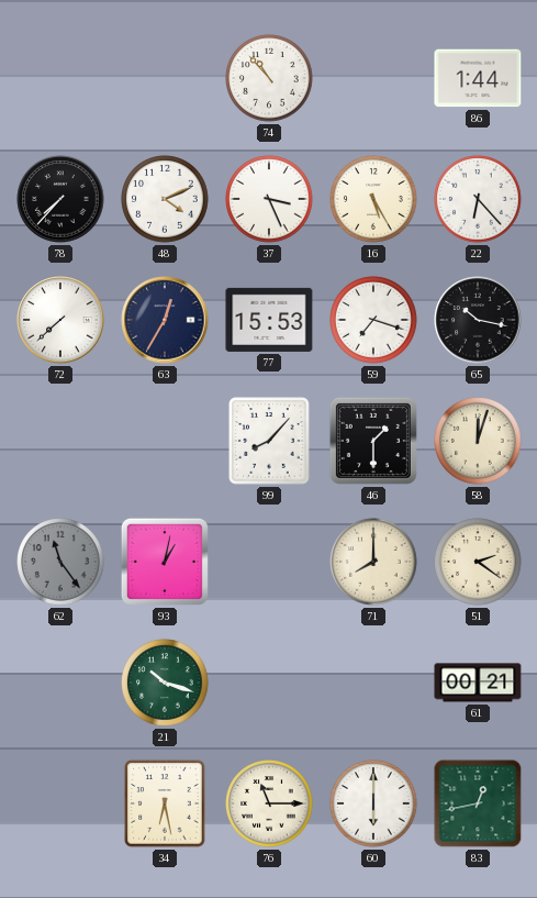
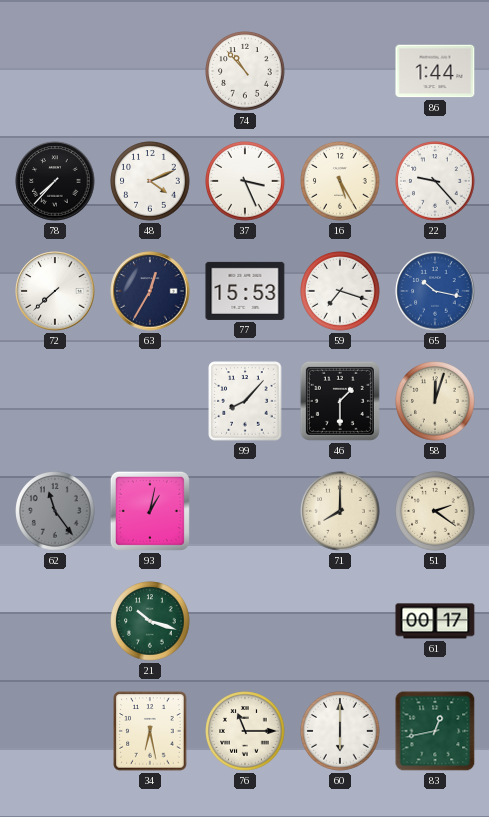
22: 6:23 -> 9:23 (435, 181)
65 dial: black -> blue (435, 291)
61: 00:21 -> 00:17 (435, 621)
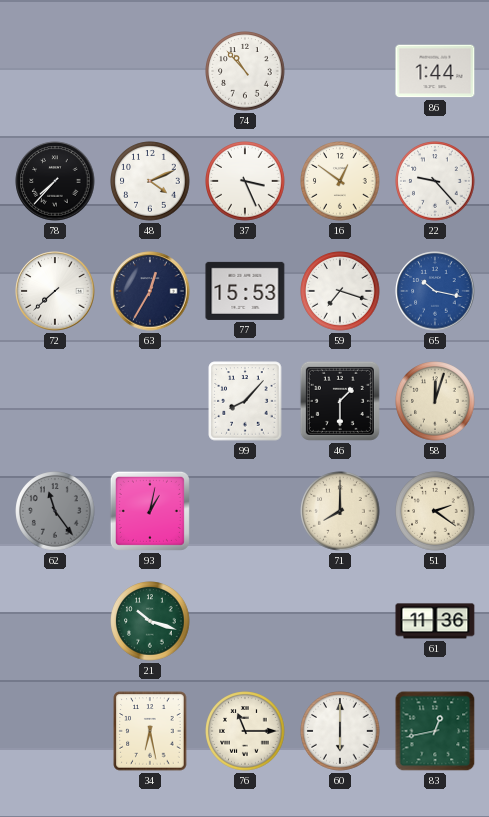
16: 5:25 -> 12:51 (340, 181)
61: 00:17 -> 11:36 (435, 621)
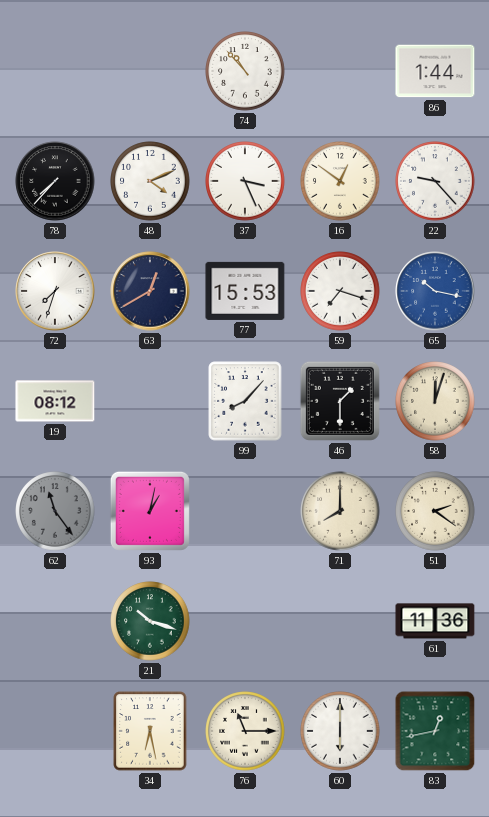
72: 7:38 -> 7:33 (55, 291)
63: 12:35 -> 12:40 (150, 291)
19: none -> 08:12 (55, 401)
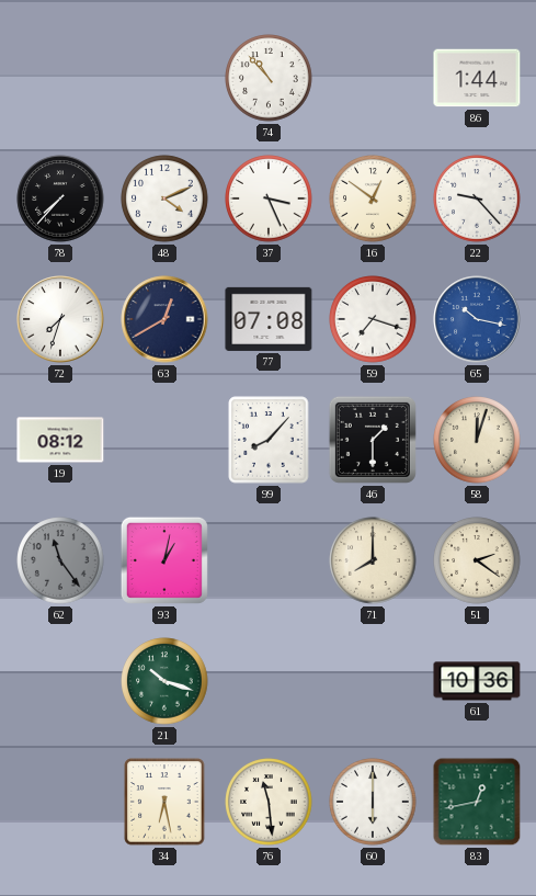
77: 15:53 -> 07:08 (269, 319)
61: 11:36 -> 10:36 (477, 681)
76: 11:15 -> 11:29 (269, 802)
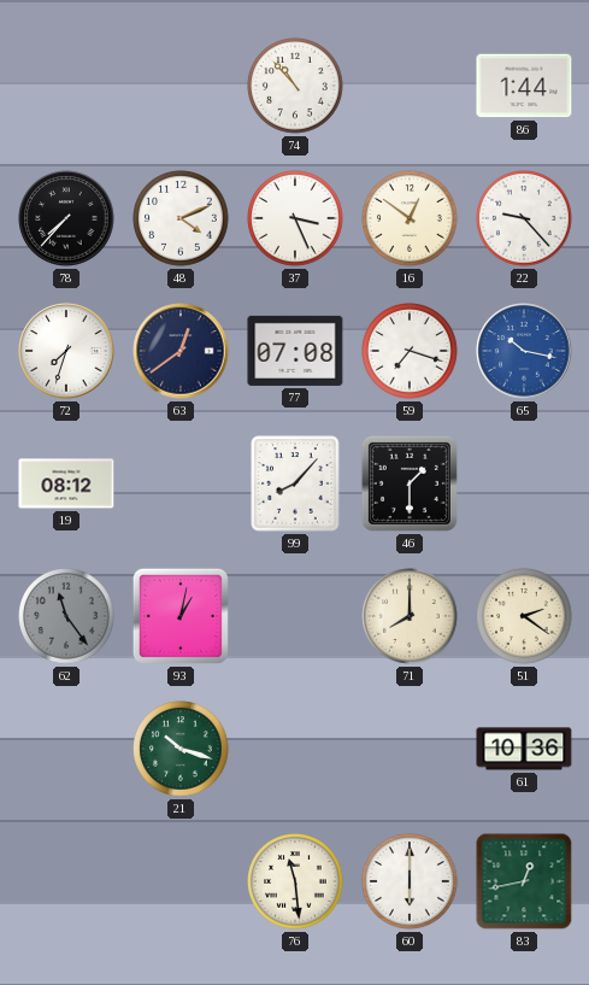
63: 12:40 -> 12:39 (181, 351)
58: 12:03 -> none (477, 440)
34: 6:28 -> none (164, 802)
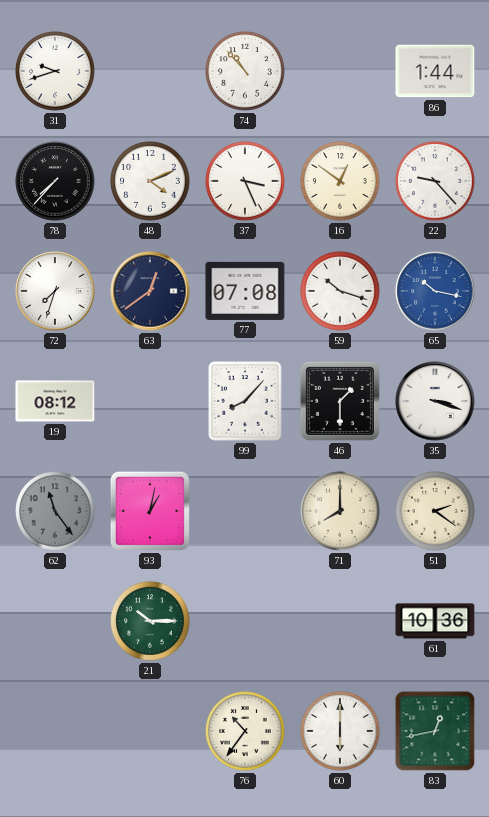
31: none -> 9:42 (55, 71)
59: 7:18 -> 10:18 (340, 291)
35: none -> 3:18 (435, 401)
21: 10:18 -> 10:15 (150, 621)
76: 11:29 -> 10:36 (245, 731)
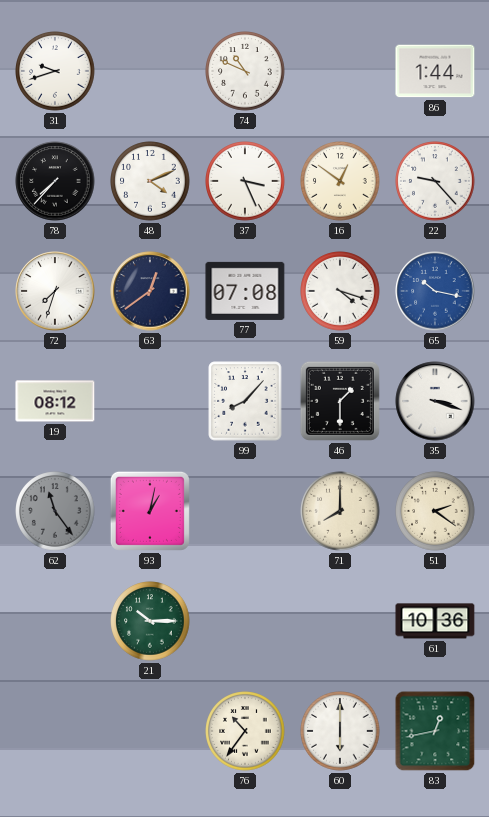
74: 10:53 -> 10:49 (245, 71)
59: 10:18 -> 4:18 (340, 291)
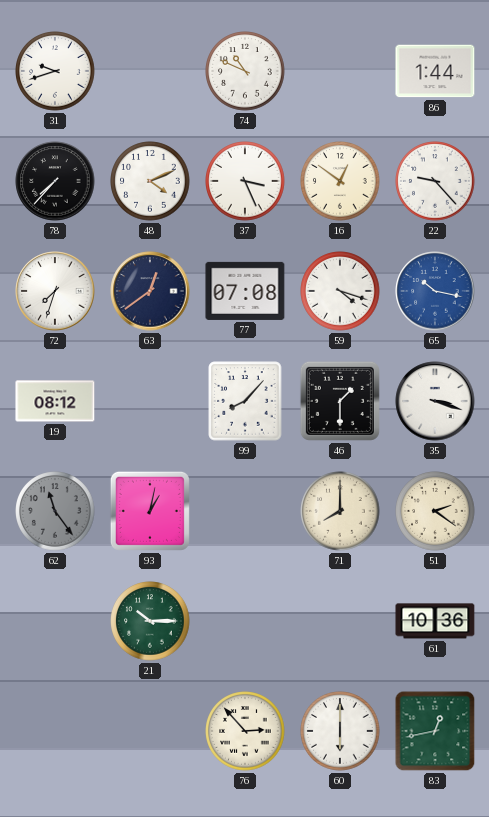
76: 10:36 -> 2:53 (245, 731)
